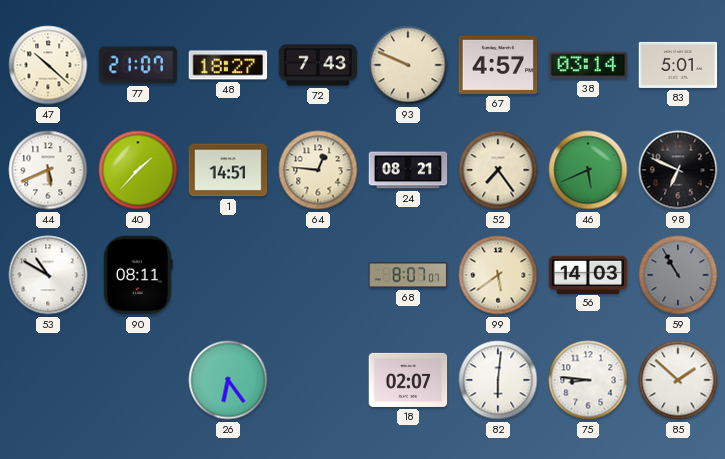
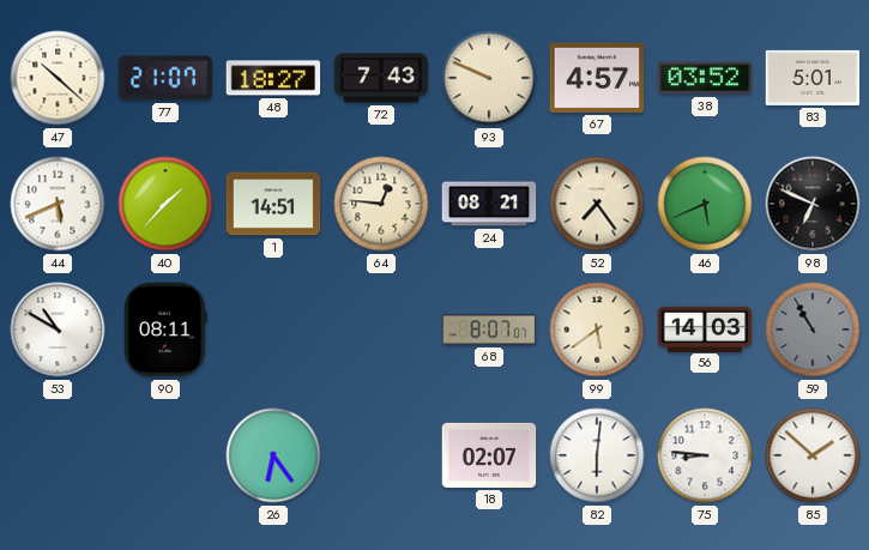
38: 03:14 -> 03:52 (705, 78)
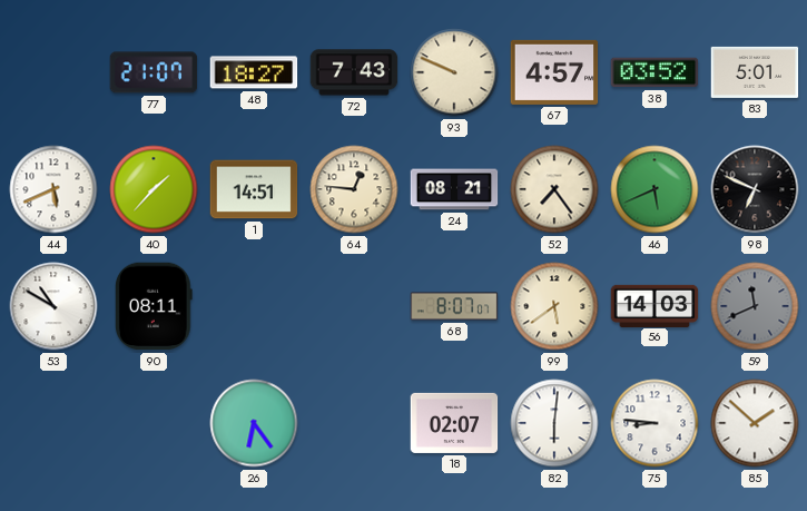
47: 10:22 -> none (58, 78)
59: 10:55 -> 11:41 (755, 306)
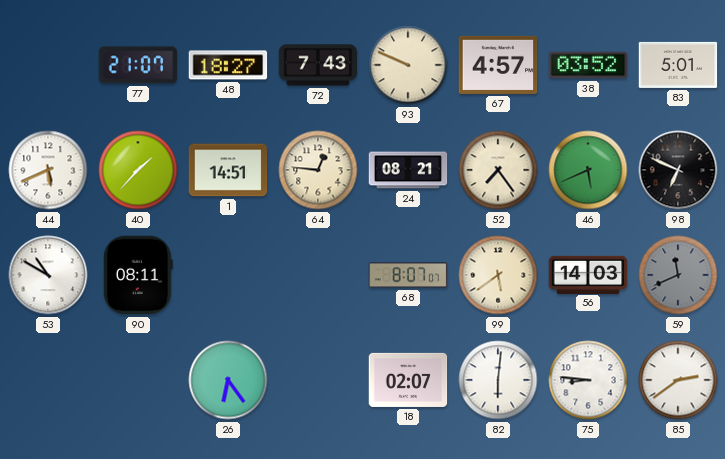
85: 1:52 -> 2:39 (678, 380)
